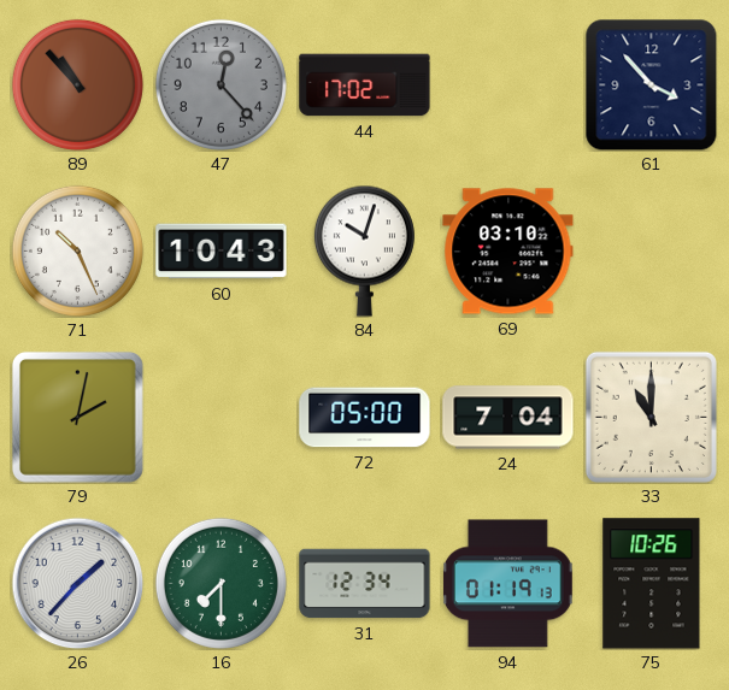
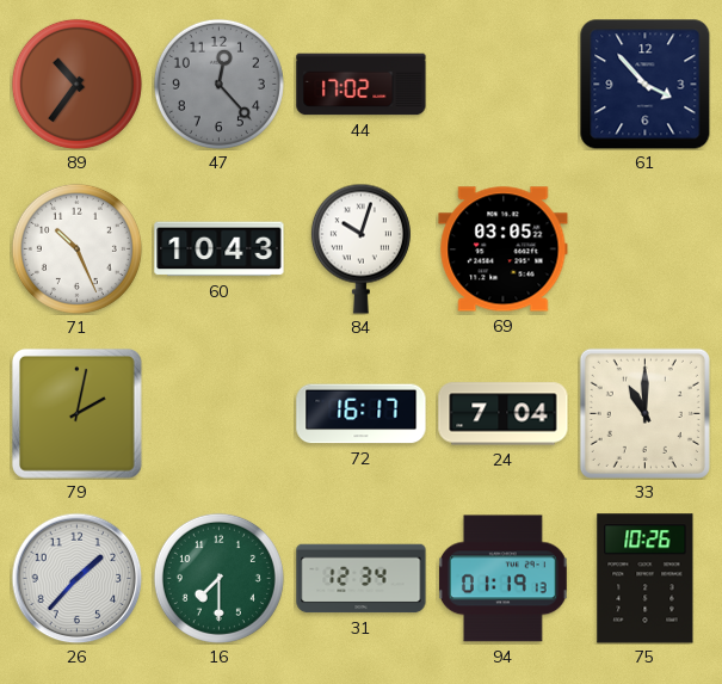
89: 10:53 -> 10:36 (76, 84)
69: 03:10 -> 03:05 (504, 249)
72: 05:00 -> 16:17 (362, 414)
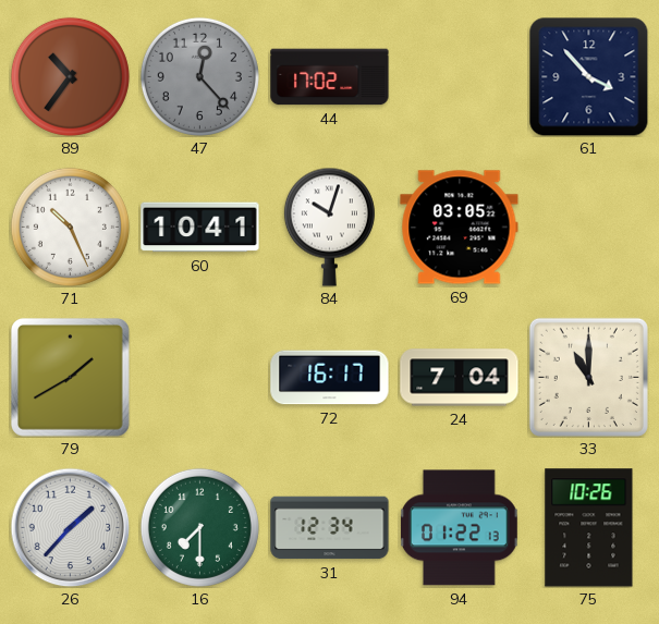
60: 10:43 -> 10:41 (200, 228)
79: 2:02 -> 1:40 (70, 377)
94: 01:19 -> 01:22 (460, 528)
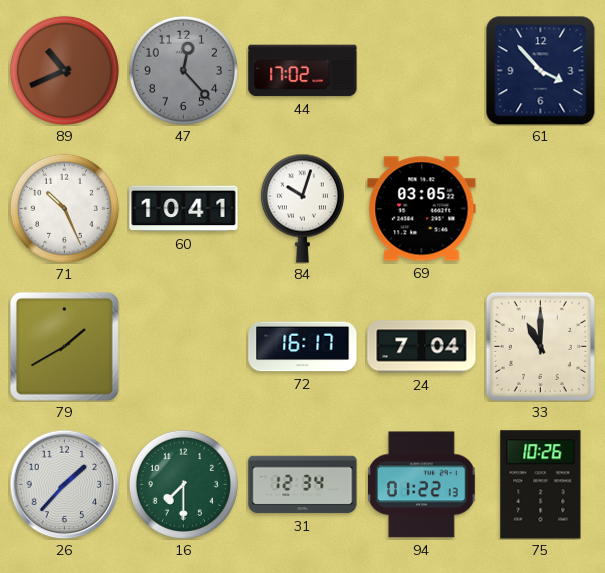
89: 10:36 -> 10:41 (64, 70)
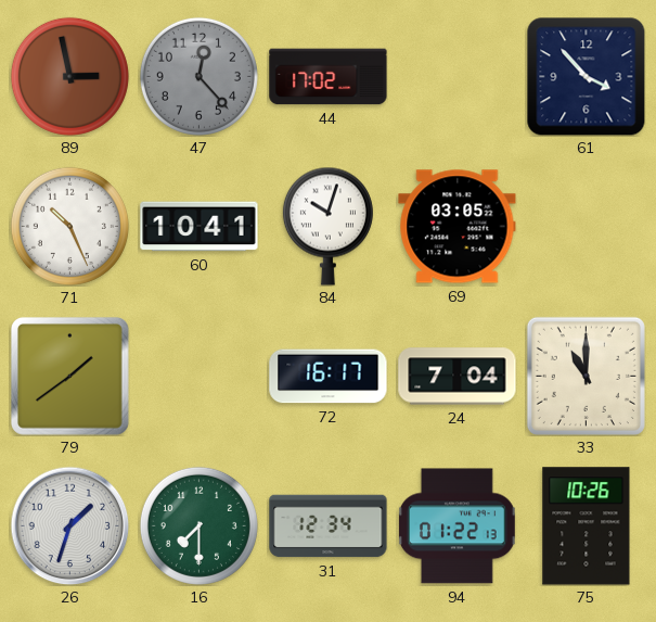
89: 10:41 -> 2:58 (69, 76)
79: 1:40 -> 1:39 (69, 376)
26: 1:37 -> 1:33 (69, 525)
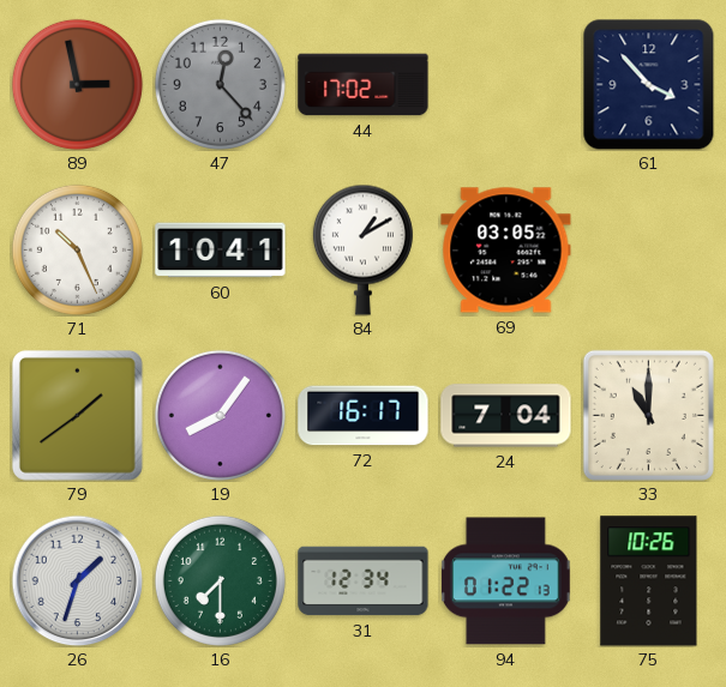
84: 10:03 -> 1:10 (362, 249)
19: none -> 8:06 (220, 415)
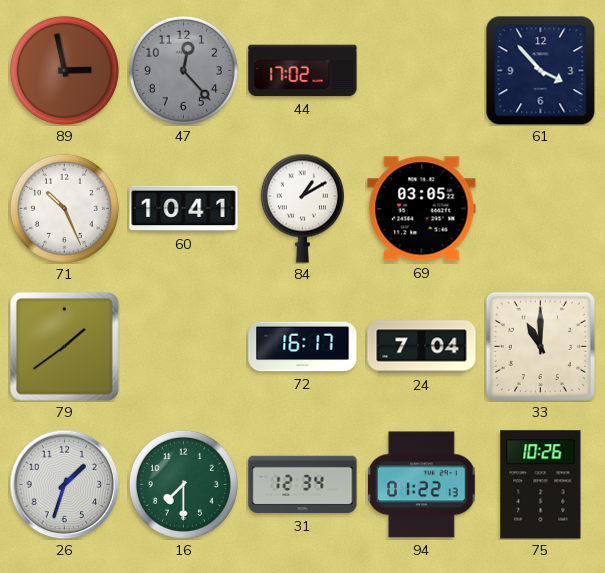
19: 8:06 -> none (220, 415)
